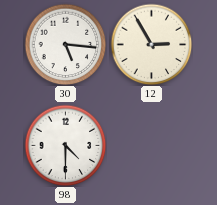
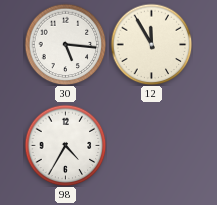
12: 2:55 -> 11:55 (151, 44)
98: 4:30 -> 4:35 (65, 145)
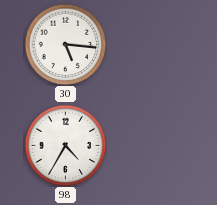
12: 11:55 -> none (151, 44)
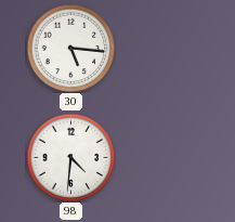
98: 4:35 -> 4:31 (70, 157)
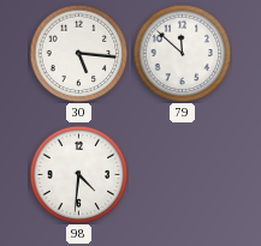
79: none -> 11:52 (182, 53)
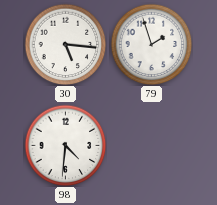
79: 11:52 -> 1:57 (151, 44)
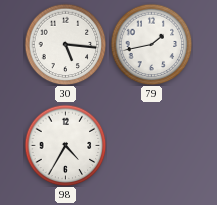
79: 1:57 -> 1:43 (151, 44)
98: 4:31 -> 4:35 (65, 145)
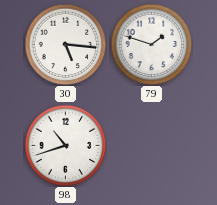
79: 1:43 -> 1:48 (151, 44)
98: 4:35 -> 10:42 (65, 145)
